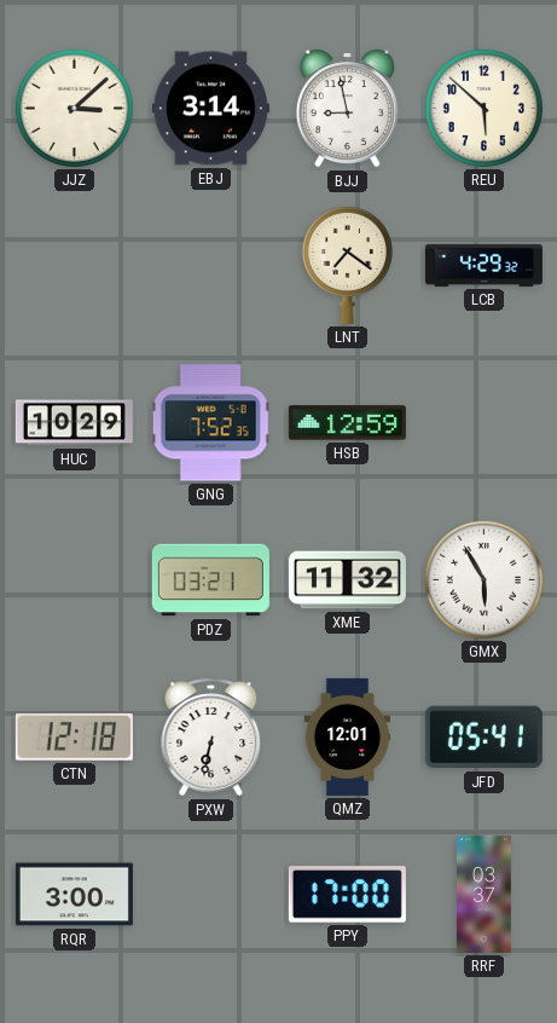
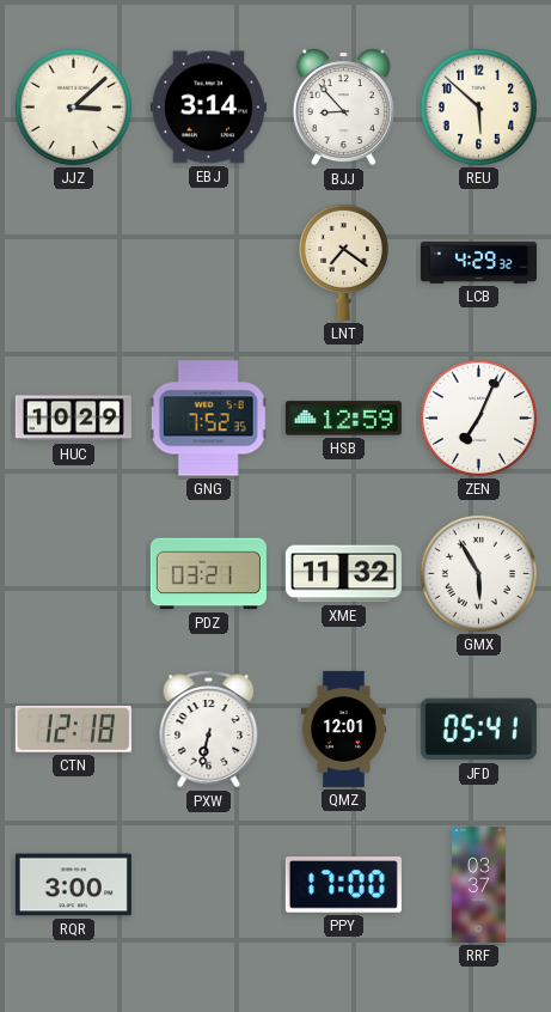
BJJ: 8:58 -> 8:53 (343, 108)
ZEN: none -> 7:04 (478, 417)
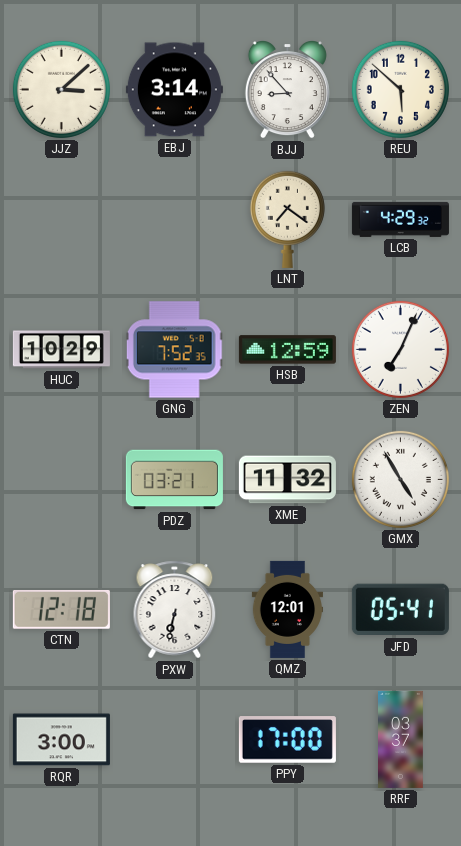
GMX: 5:55 -> 4:55 (400, 479)
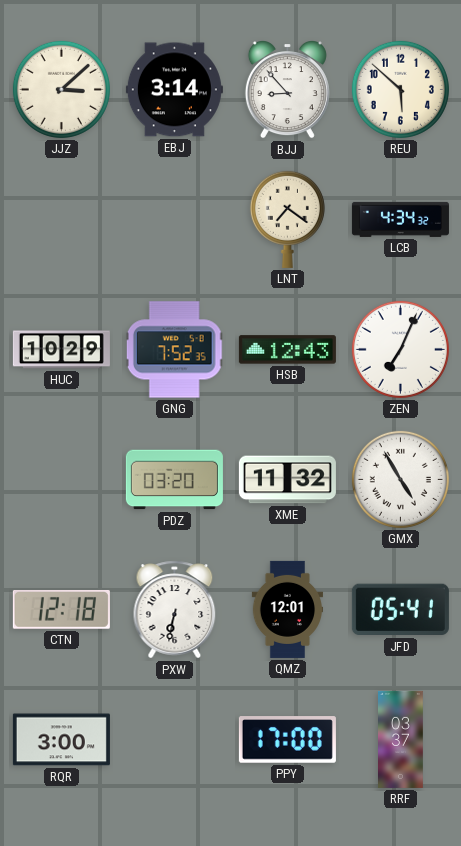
LCB: 4:29 -> 4:34 (400, 219)
HSB: 12:59 -> 12:43 (287, 350)
PDZ: 03:21 -> 03:20 (174, 480)
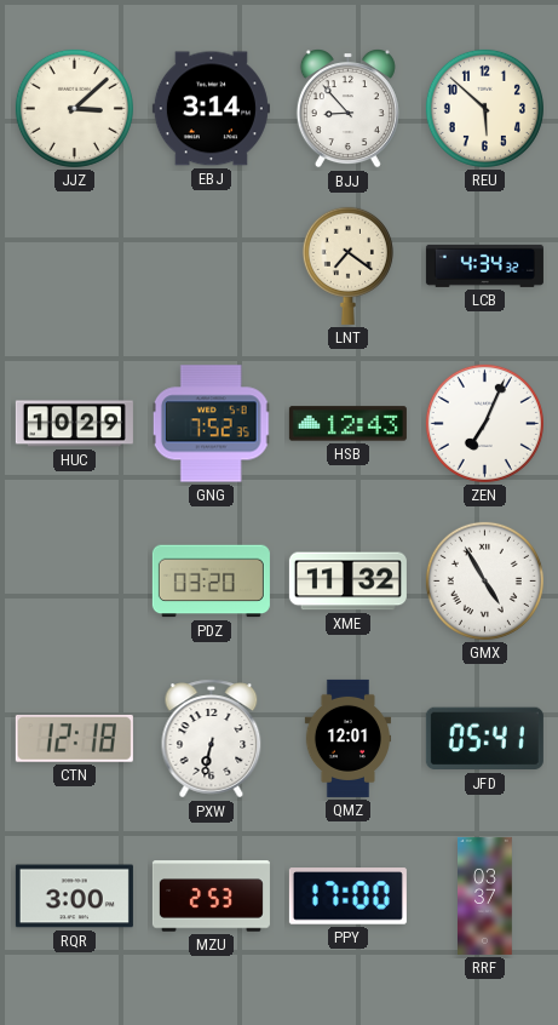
MZU: none -> 2:53 (211, 897)
